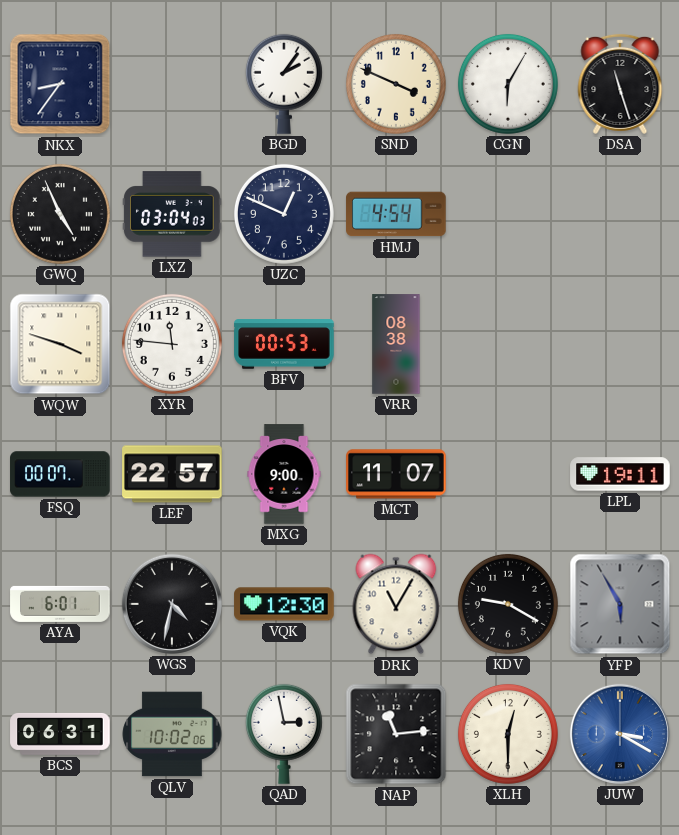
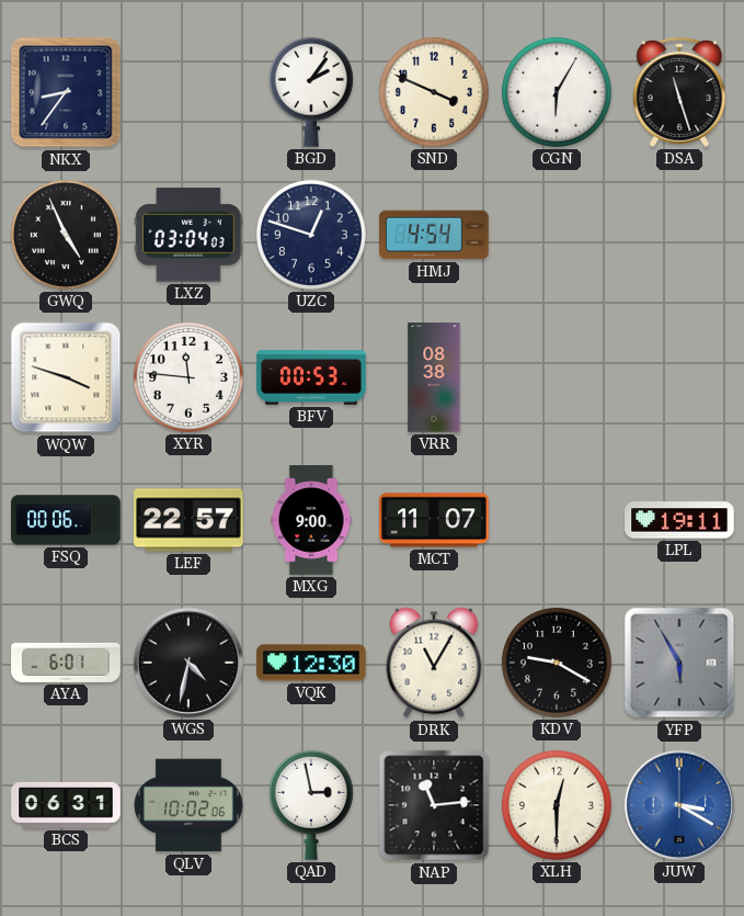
UZC: 12:49 -> 12:48 (311, 235)
FSQ: 00:07 -> 00:06 (66, 520)
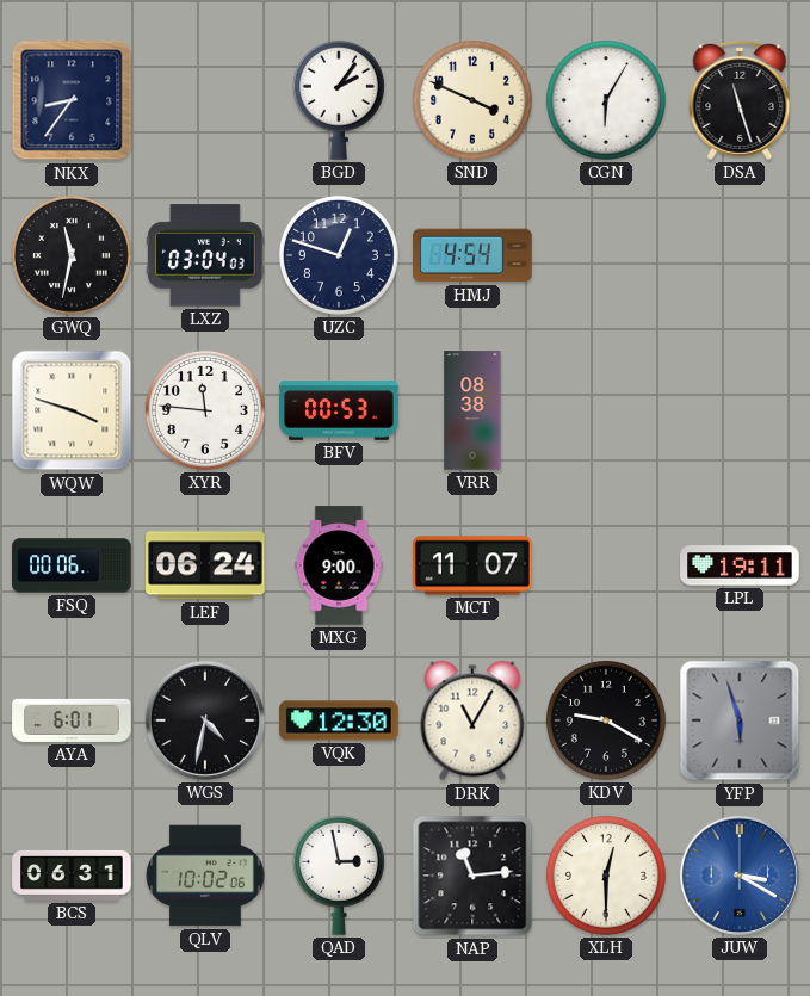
GWQ: 4:56 -> 11:32 (72, 255)
LEF: 22:57 -> 06:24 (205, 565)
YFP: 5:55 -> 5:57 (740, 720)
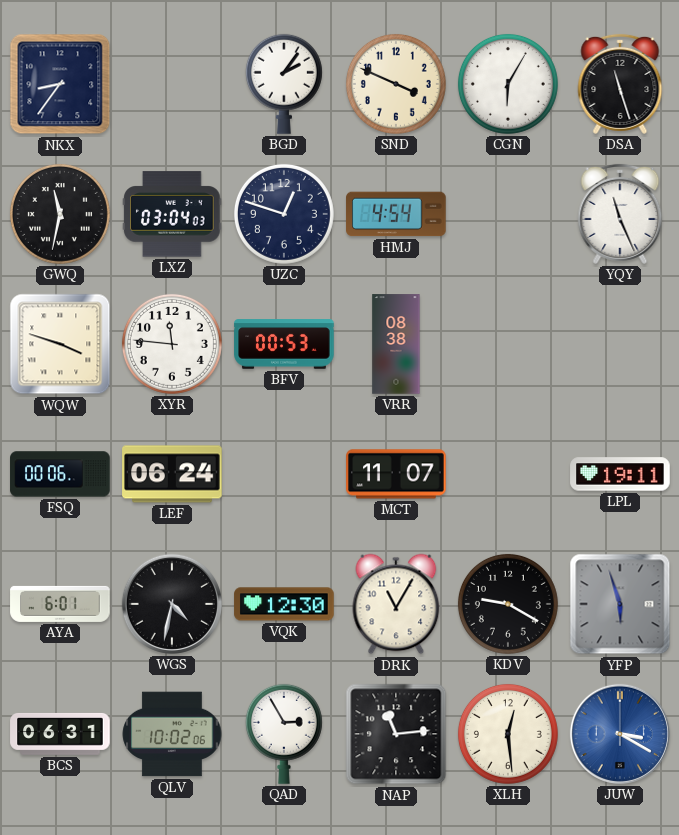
YQY: none -> 11:26 (620, 214)
MXG: 9:00 -> none (339, 565)
QAD: 2:58 -> 2:55 (284, 734)
XLH: 12:30 -> 12:29 (508, 734)
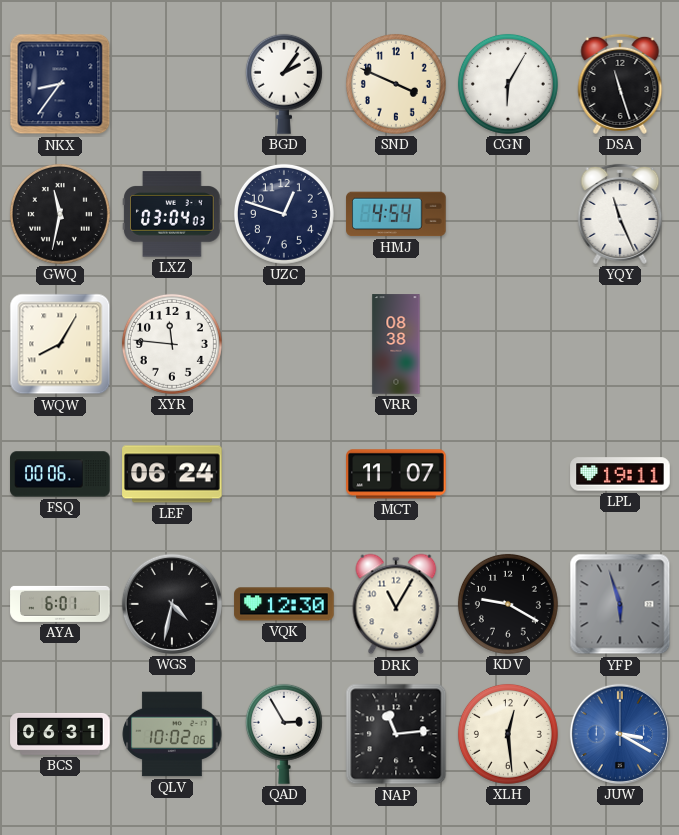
WQW: 3:48 -> 8:05 (60, 344)
BFV: 00:53 -> none (284, 344)
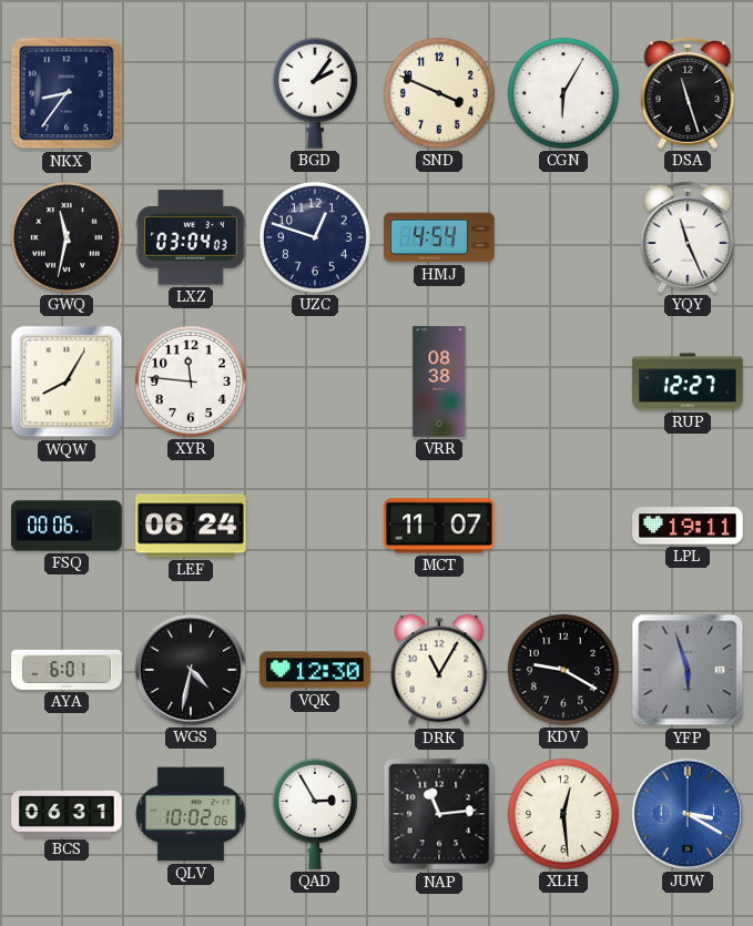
RUP: none -> 12:27 (688, 381)
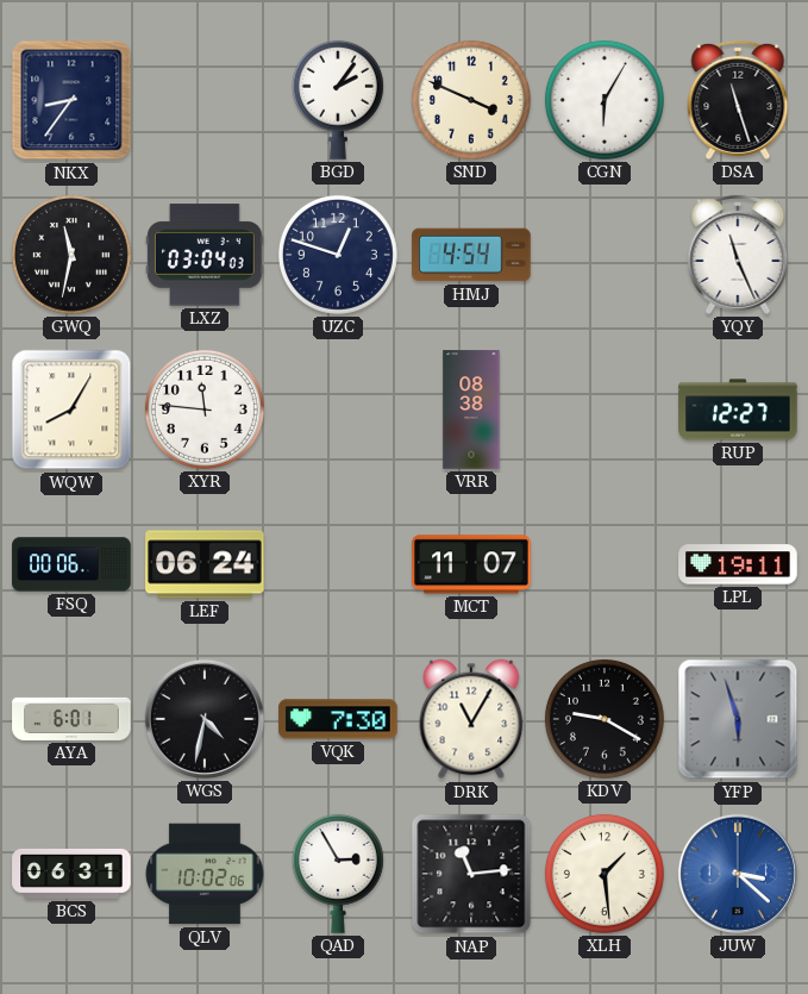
VQK: 12:30 -> 7:30 (338, 719)
XLH: 12:29 -> 1:29 (605, 874)
JUW: 3:20 -> 3:22 (738, 874)
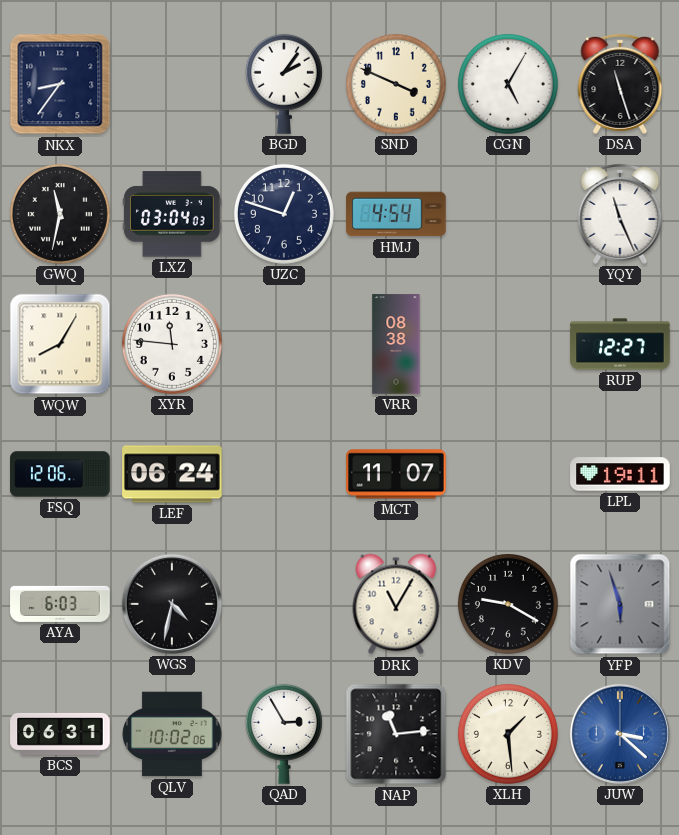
CGN: 6:05 -> 5:05 (508, 84)
FSQ: 00:06 -> 12:06 (60, 474)
AYA: 6:01 -> 6:03 (60, 604)
VQK: 7:30 -> none (338, 719)
